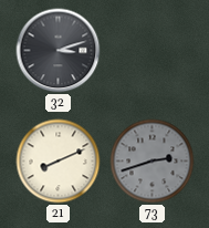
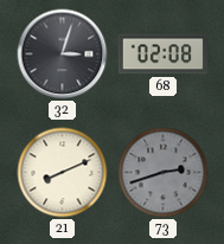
32: 3:12 -> 3:03 (63, 54)
68: none -> 02:08 (162, 54)
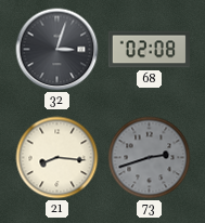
21: 8:11 -> 8:16 (57, 158)
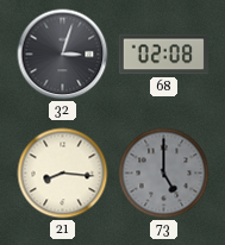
73: 2:42 -> 5:00 (164, 174)
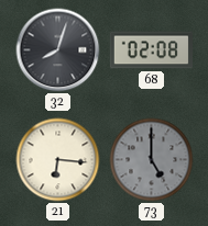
32: 3:03 -> 8:03 (58, 50)
21: 8:16 -> 6:16 (58, 160)
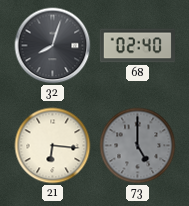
68: 02:08 -> 02:40 (137, 46)
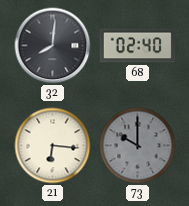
32: 8:03 -> 8:01 (53, 46)
73: 5:00 -> 10:00 (138, 146)
